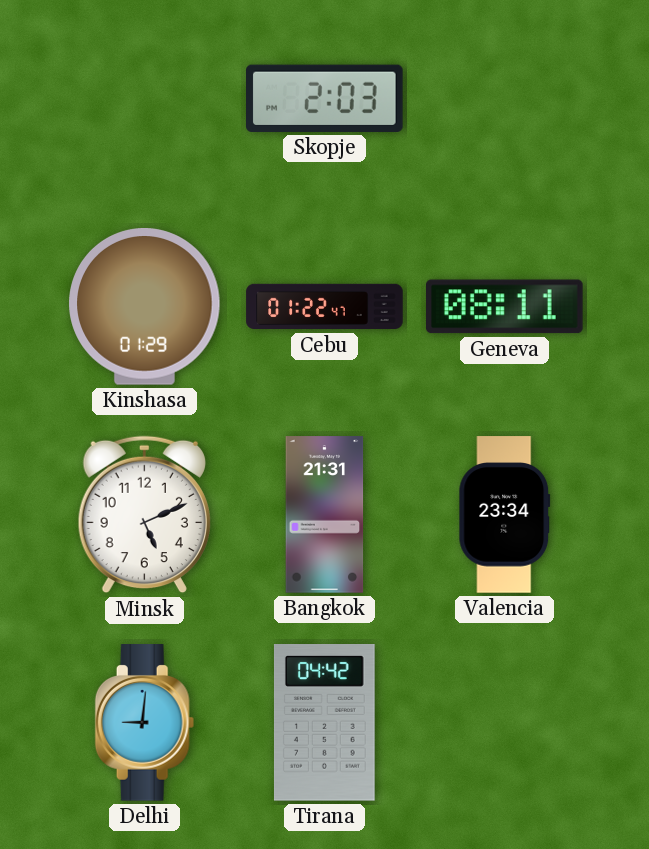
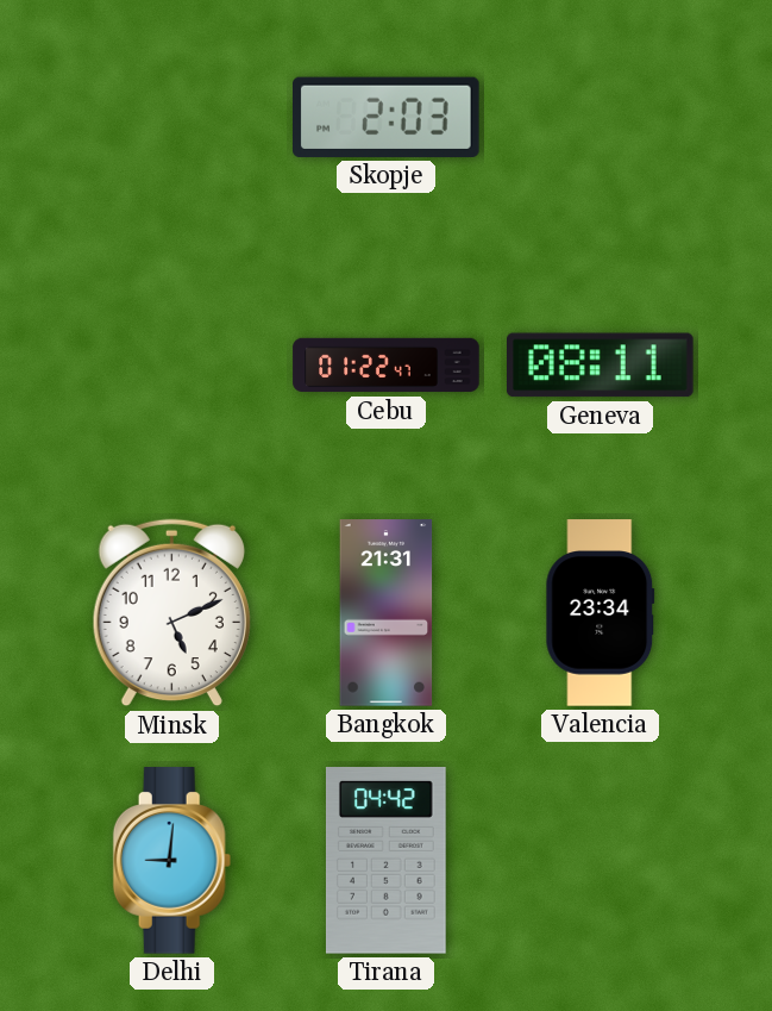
Kinshasa: 01:29 -> none (145, 307)
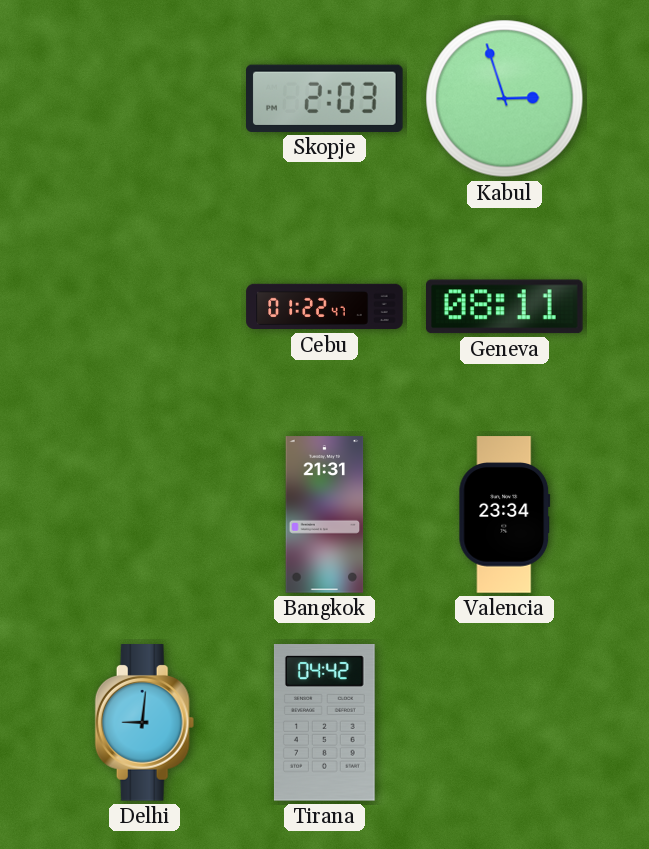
Kabul: none -> 2:57 (505, 99)
Minsk: 5:11 -> none (171, 613)
